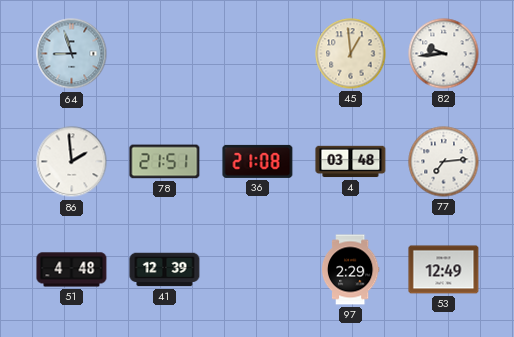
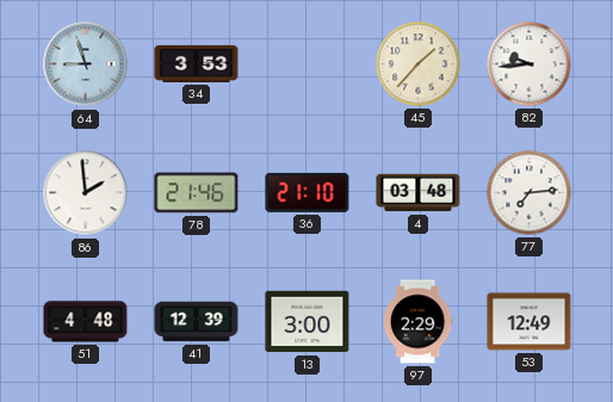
34: none -> 3:53 (197, 63)
45: 12:59 -> 1:37 (419, 64)
78: 21:51 -> 21:46 (197, 193)
36: 21:08 -> 21:10 (308, 192)
13: none -> 3:00 (308, 322)
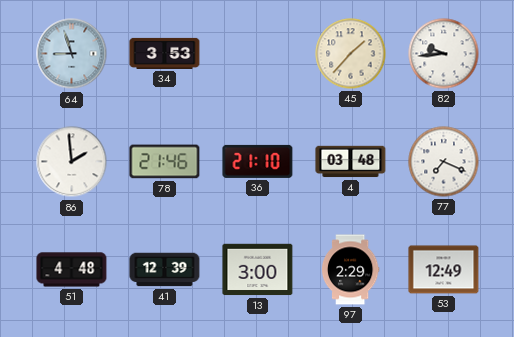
77: 7:14 -> 7:19 (444, 162)
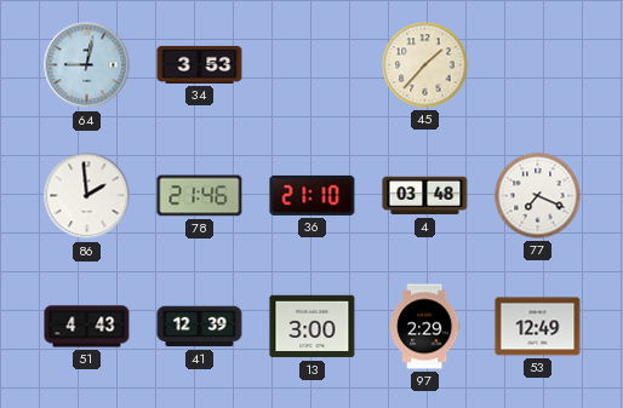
64: 8:57 -> 9:02 (87, 65)
82: 9:44 -> none (444, 54)
51: 4:48 -> 4:43 (87, 327)
